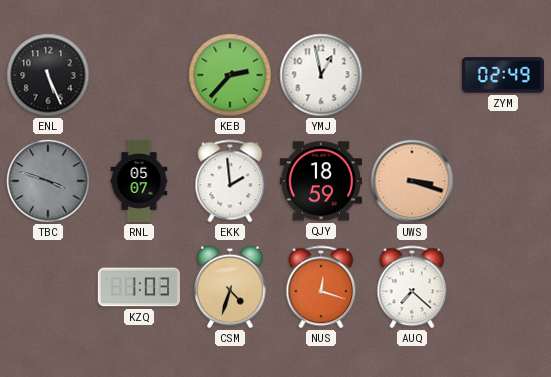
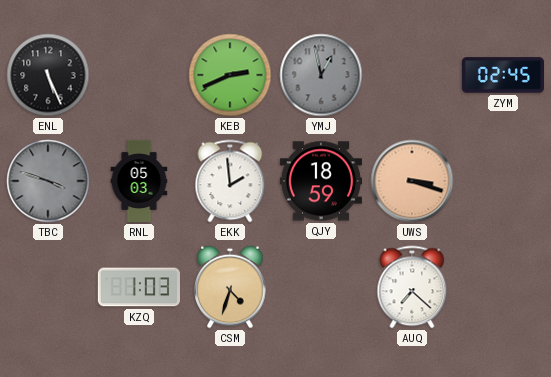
KEB: 2:37 -> 2:41 (230, 75)
YMJ dial: white -> grey (321, 75)
ZYM: 02:49 -> 02:45 (502, 75)
RNL: 05:07 -> 05:03 (139, 181)
NUS: 12:18 -> none (321, 287)
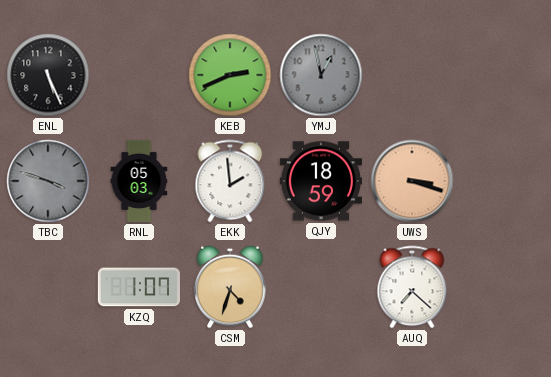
ZYM: 02:45 -> none (502, 75)
KZQ: 1:03 -> 1:07 (139, 287)
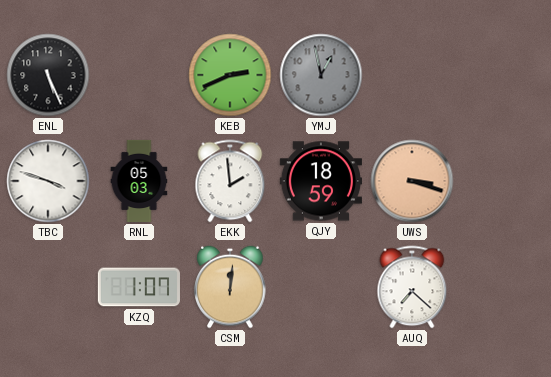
TBC dial: grey -> white (48, 181)
CSM: 4:33 -> 12:01 (230, 287)
